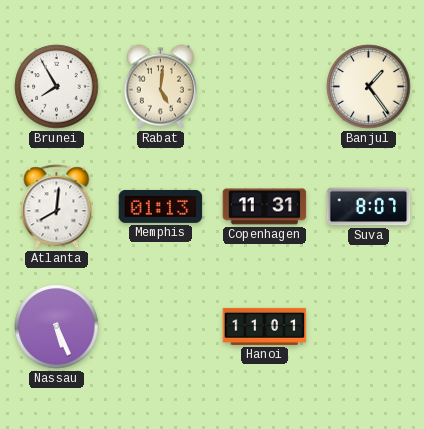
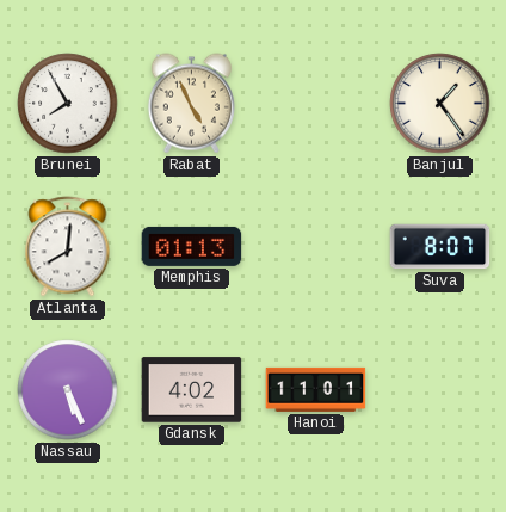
Rabat: 5:01 -> 4:56 (191, 104)
Copenhagen: 11:31 -> none (265, 207)
Gdansk: none -> 4:02 (192, 390)
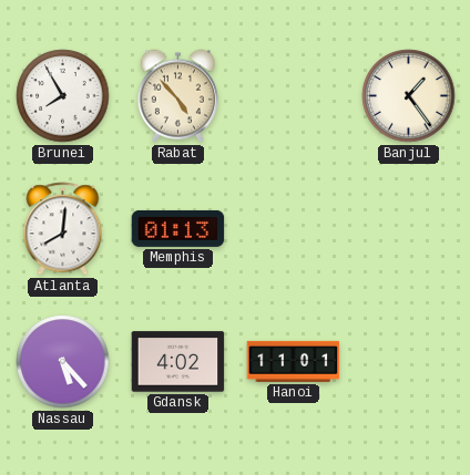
Rabat: 4:56 -> 4:53 (177, 96)
Suva: 8:07 -> none (440, 247)
Nassau: 5:26 -> 5:23 (63, 362)
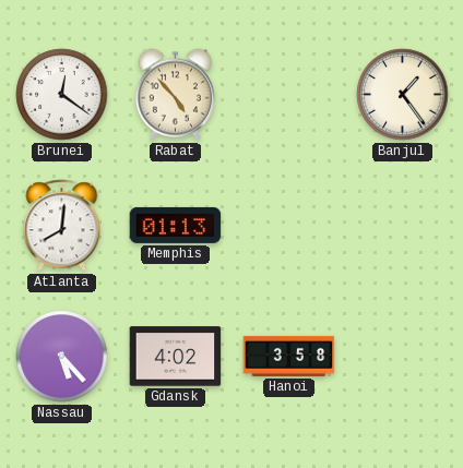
Brunei: 7:55 -> 12:21 (62, 95)
Hanoi: 11:01 -> 3:58 (289, 356)
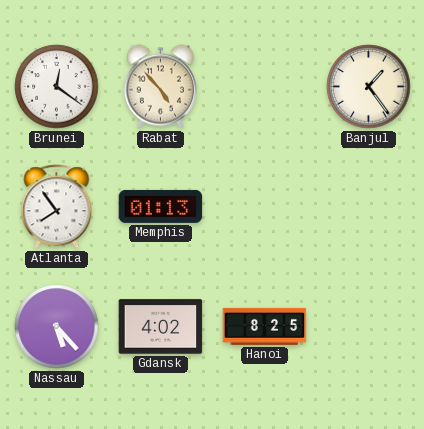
Atlanta: 8:01 -> 7:54 (57, 207)
Hanoi: 3:58 -> 8:25 (265, 326)
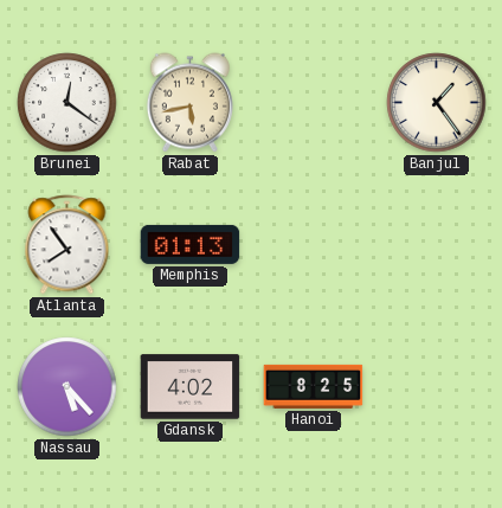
Rabat: 4:53 -> 5:43 (189, 103)
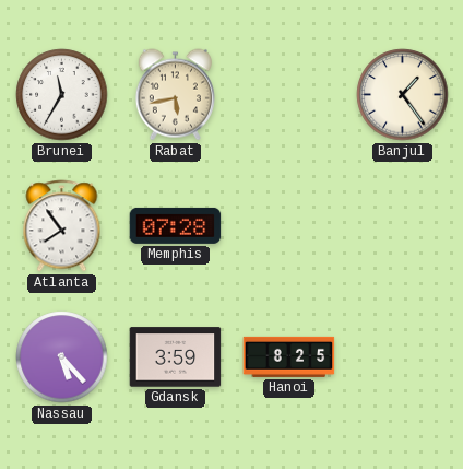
Brunei: 12:21 -> 11:35 (62, 95)
Memphis: 01:13 -> 07:28 (176, 225)
Gdansk: 4:02 -> 3:59 (176, 357)
